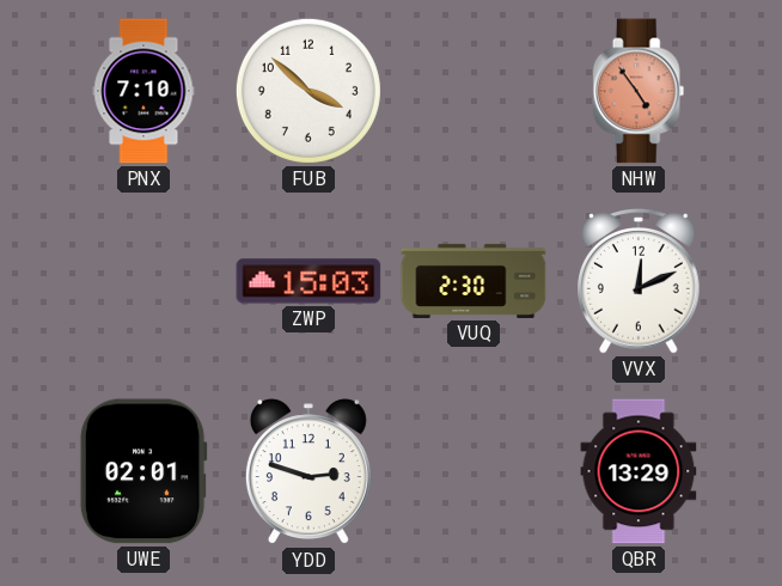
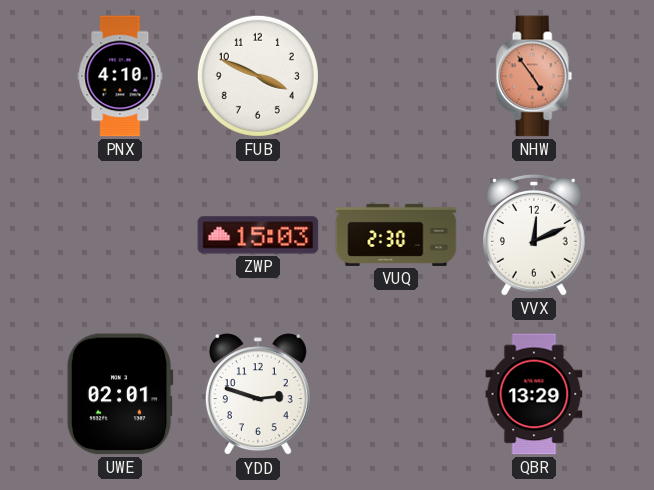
PNX: 7:10 -> 4:10 (120, 76)
FUB: 3:52 -> 3:49 (258, 76)
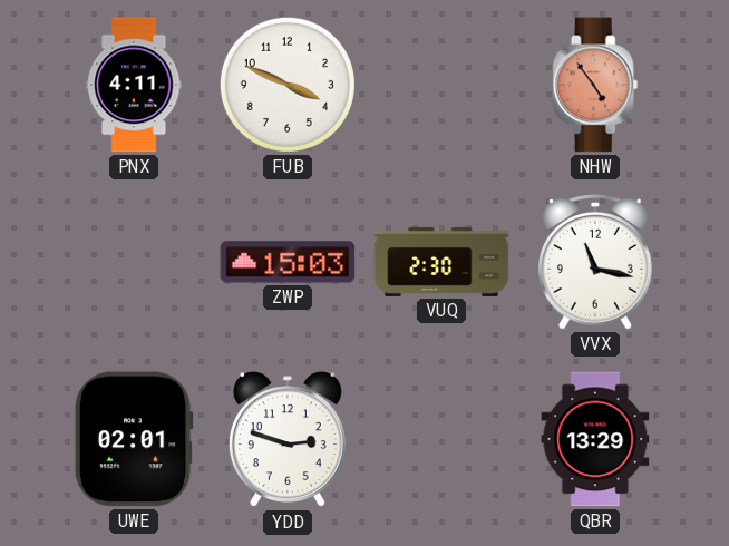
PNX: 4:10 -> 4:11 (134, 85)
VVX: 12:11 -> 11:17 (596, 263)
